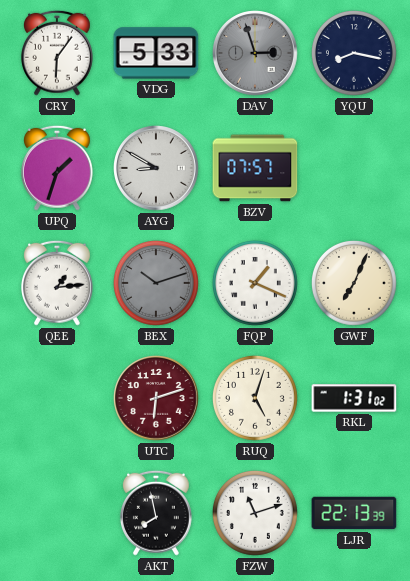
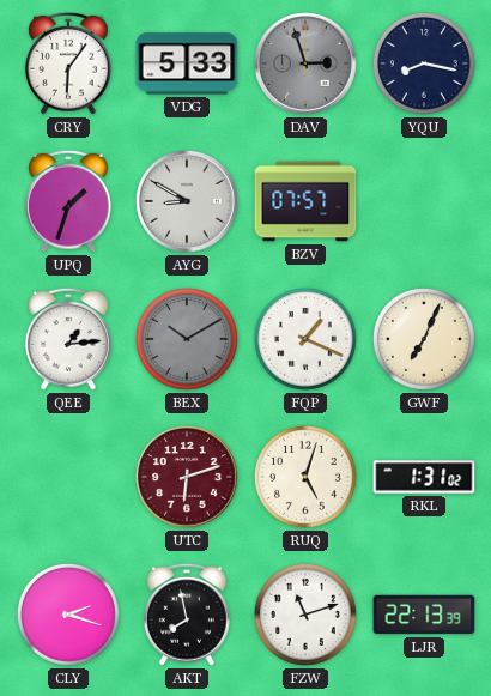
BEX: 10:12 -> 10:10 (187, 339)
CLY: none -> 2:18 (68, 615)
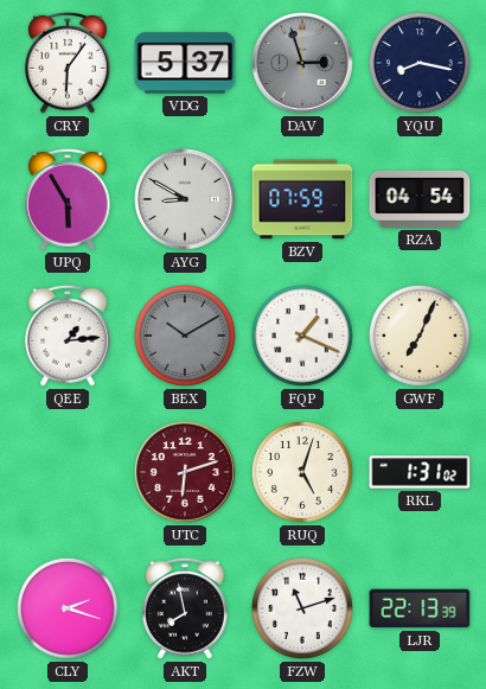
VDG: 5:33 -> 5:37 (185, 63)
UPQ: 1:33 -> 5:55 (68, 199)
BZV: 07:57 -> 07:59 (302, 199)
RZA: none -> 04:54 (420, 199)
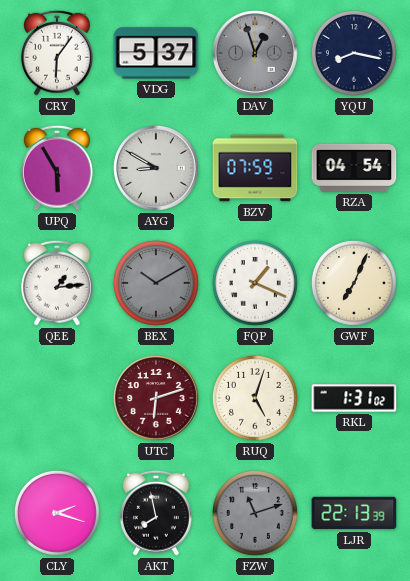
DAV: 2:57 -> 12:57 (255, 53)
FZW dial: white -> grey (255, 513)
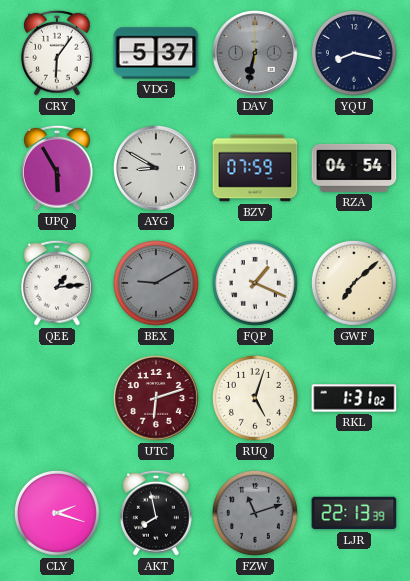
DAV: 12:57 -> 6:32 (255, 53)
BEX: 10:10 -> 9:10 (156, 283)
GWF: 7:04 -> 7:08 (354, 283)
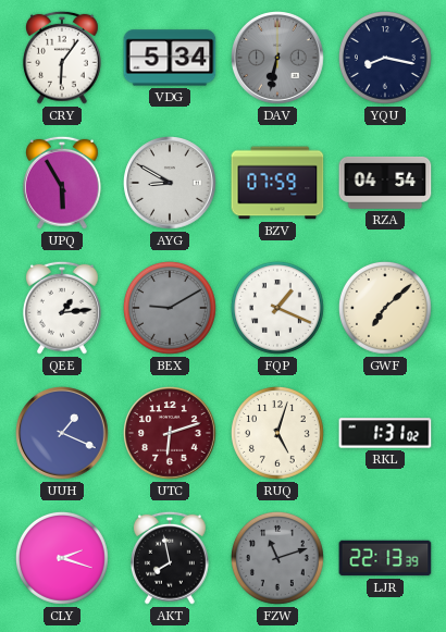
VDG: 5:37 -> 5:34 (170, 58)
UUH: none -> 1:19 (62, 433)
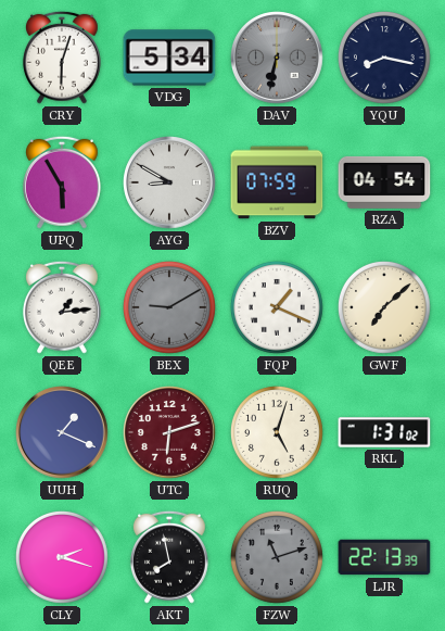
CRY: 6:06 -> 6:03 (62, 58)
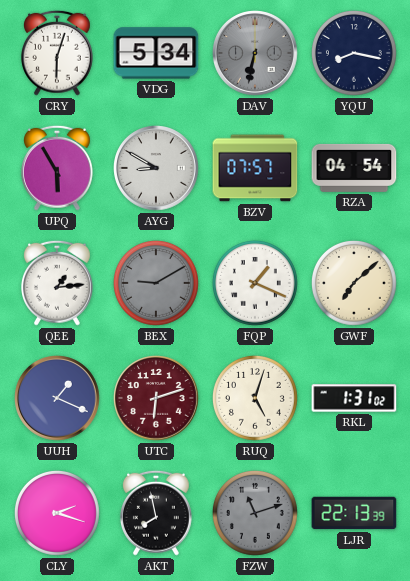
BZV: 07:59 -> 07:57 (255, 168)
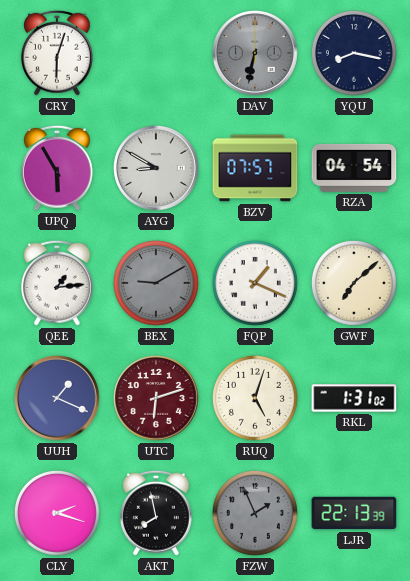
VDG: 5:34 -> none (156, 53)
FZW: 11:12 -> 1:56 (255, 513)
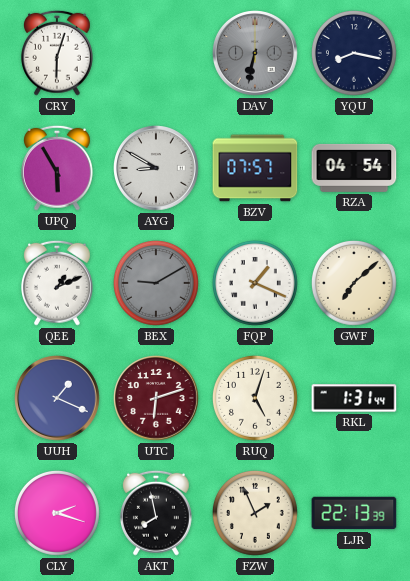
QEE: 1:14 -> 1:11 (57, 283)
RKL: 1:31:02 -> 1:31:44 (354, 398)
FZW dial: grey -> cream (255, 513)
